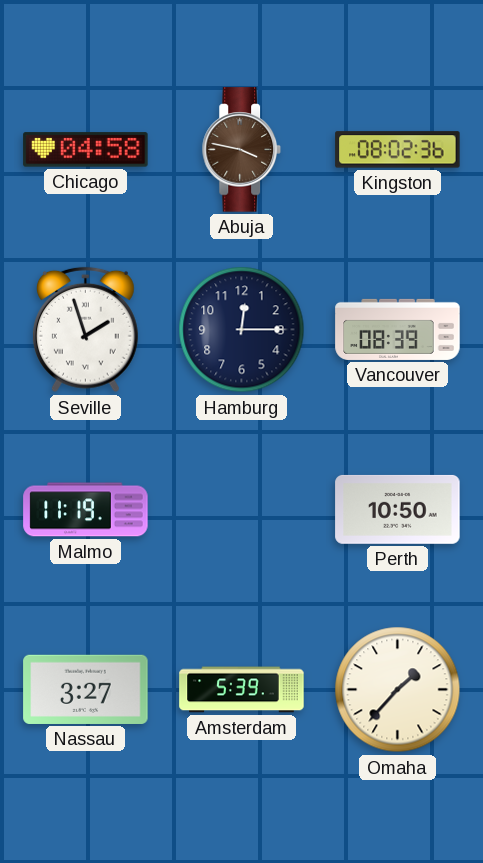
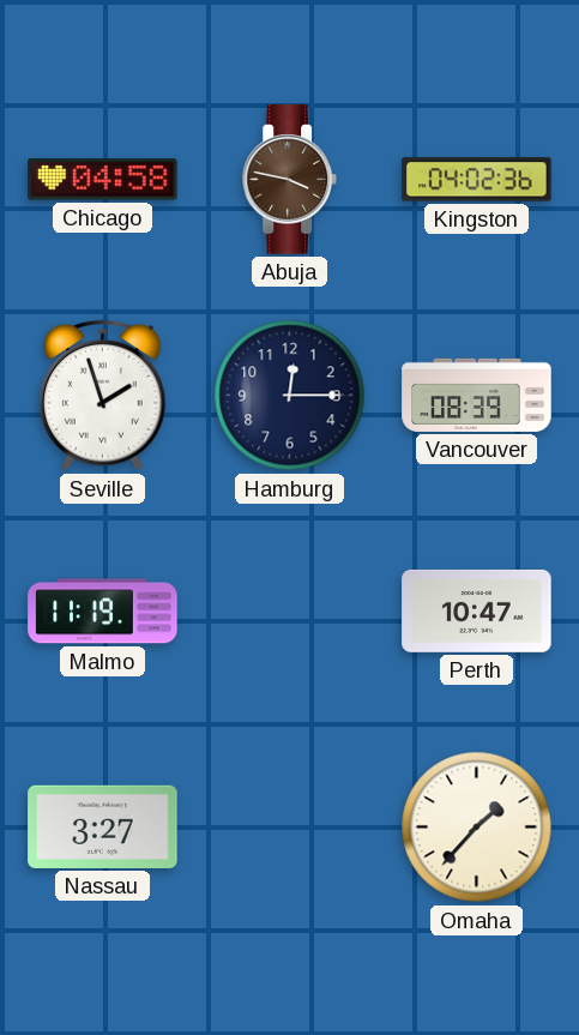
Kingston: 08:02 -> 04:02 (477, 180)
Perth: 10:50 -> 10:47 (477, 610)
Amsterdam: 5:39 -> none (242, 690)
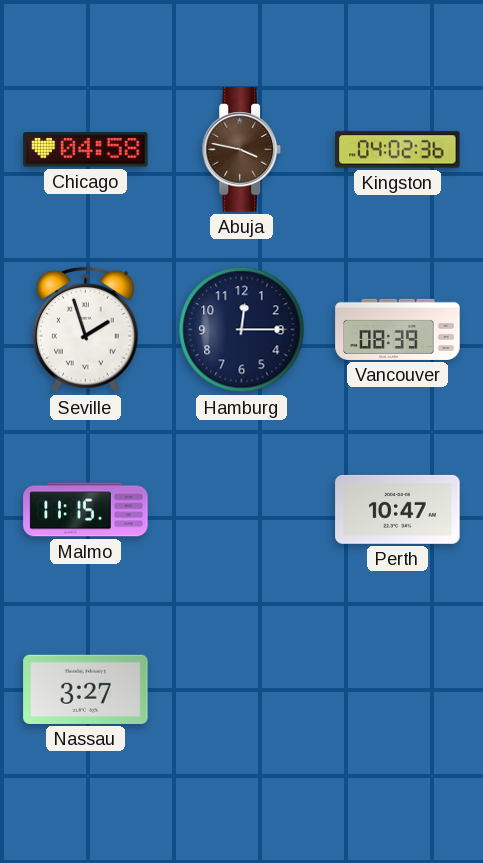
Malmo: 11:19 -> 11:15 (86, 510)
Omaha: 1:37 -> none (477, 828)
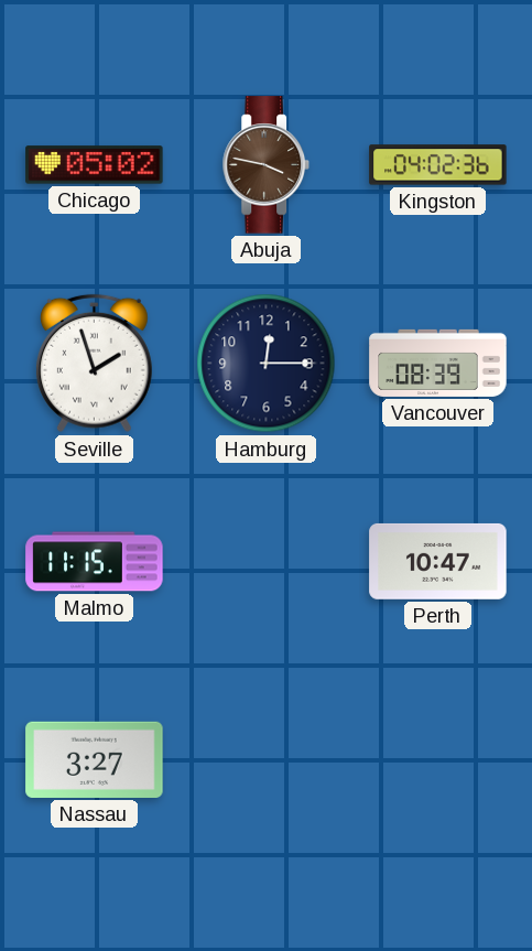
Chicago: 04:58 -> 05:02 (95, 165)
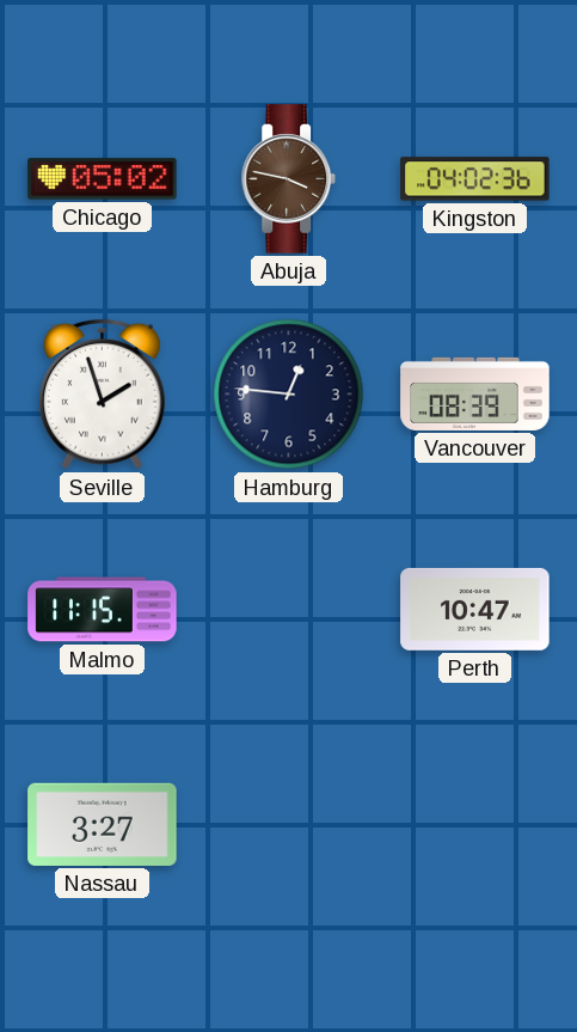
Hamburg: 12:15 -> 12:46 (289, 395)
